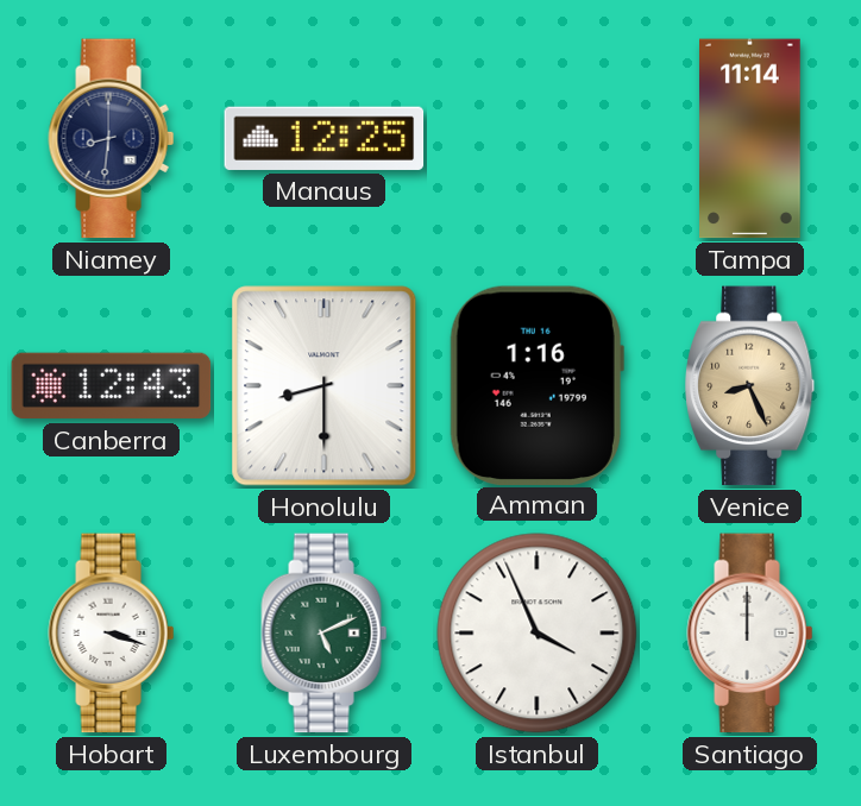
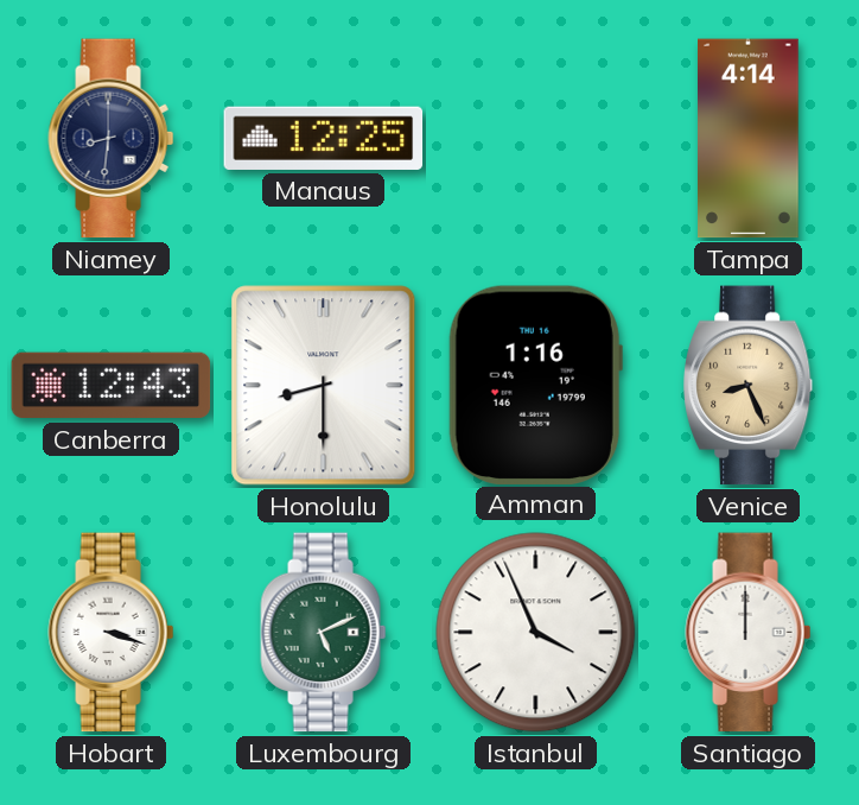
Tampa: 11:14 -> 4:14 (749, 139)
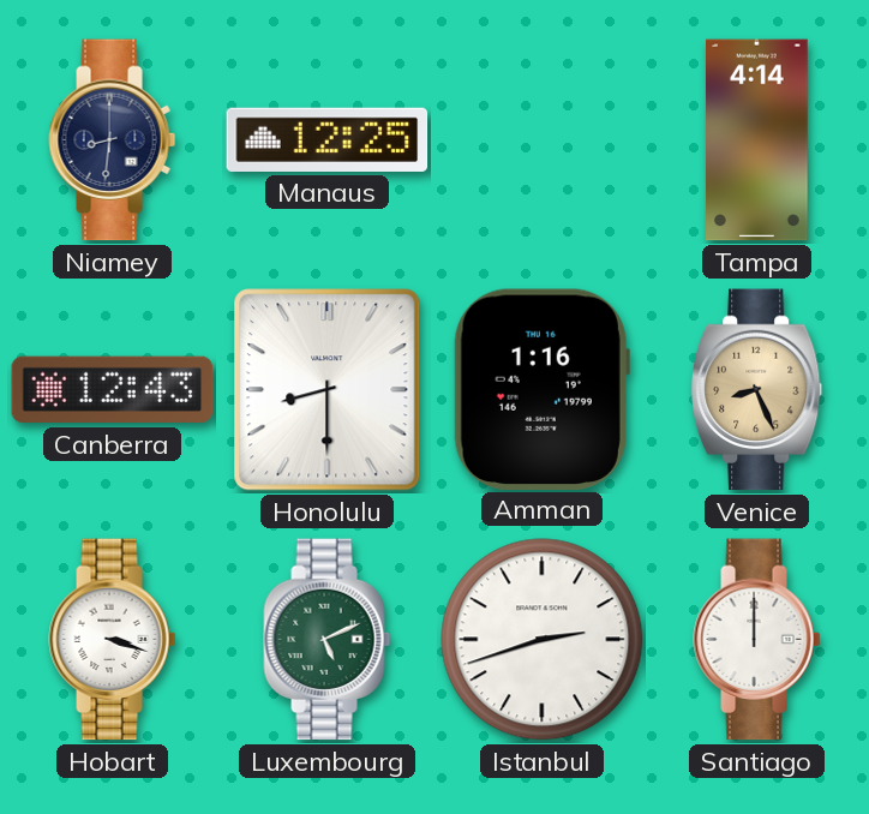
Istanbul: 3:56 -> 2:42 (543, 640)
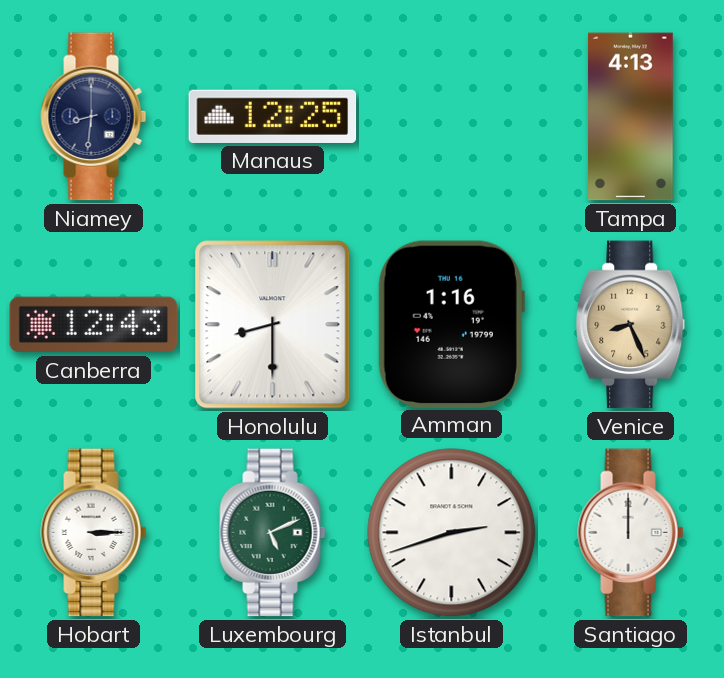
Tampa: 4:14 -> 4:13 (631, 117)
Hobart: 3:18 -> 3:15 (94, 533)
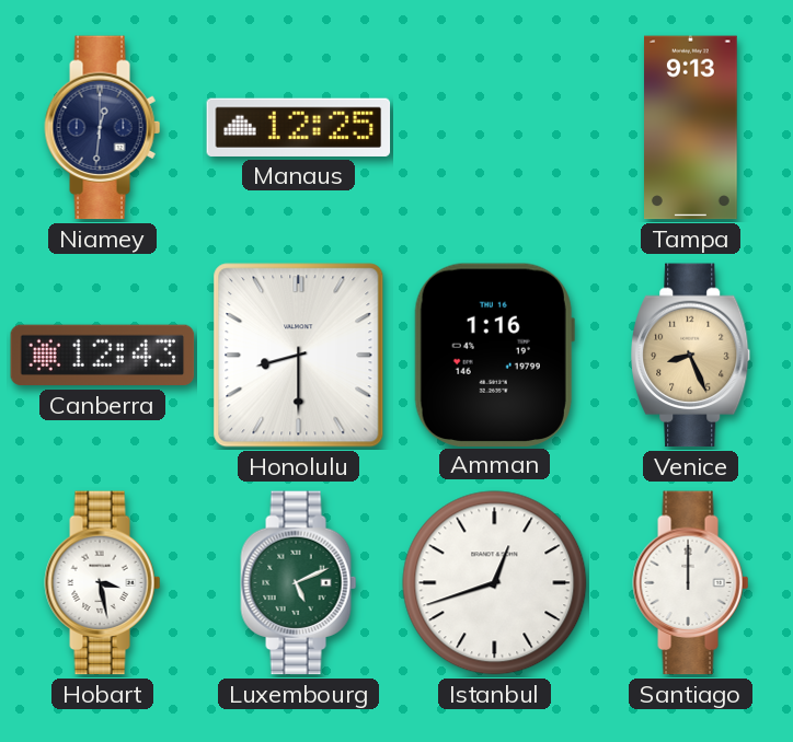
Niamey: 8:31 -> 12:31 (103, 128)
Tampa: 4:13 -> 9:13 (691, 128)
Hobart: 3:15 -> 3:28 (103, 583)
Istanbul: 2:42 -> 12:42 (495, 583)
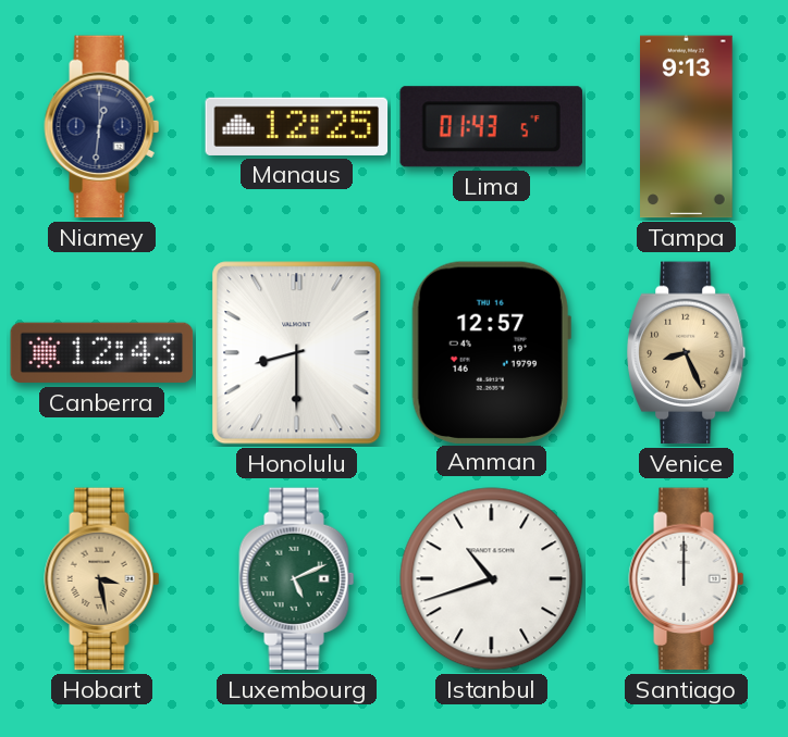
Lima: none -> 01:43 (491, 127)
Amman: 1:16 -> 12:57 (491, 352)
Hobart dial: white -> champagne (102, 579)
Istanbul: 12:42 -> 10:42 (492, 579)
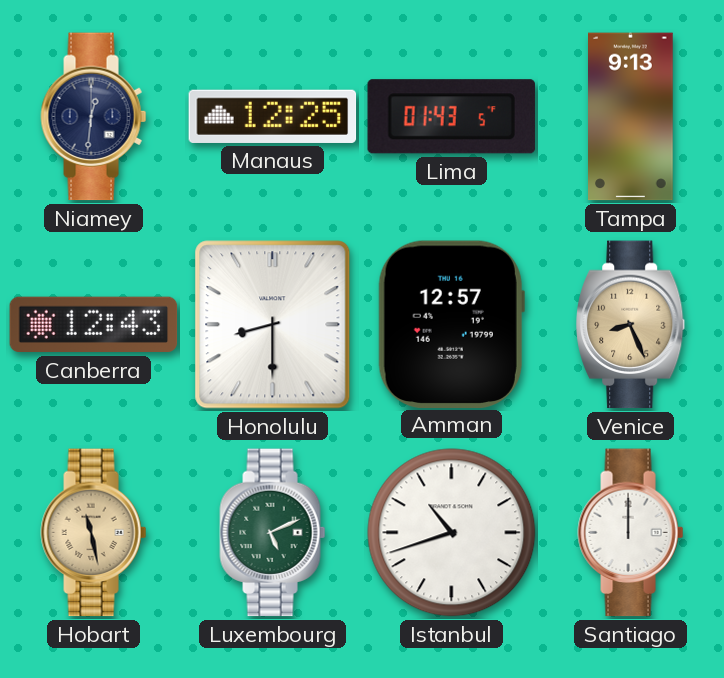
Hobart: 3:28 -> 11:28 (94, 533)
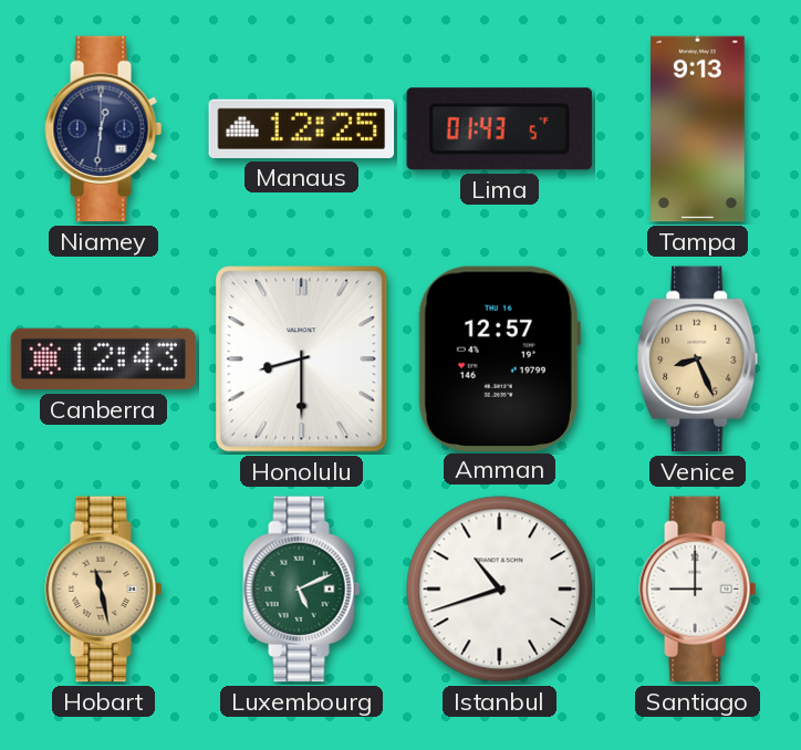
Santiago: 12:00 -> 9:00 (698, 590)
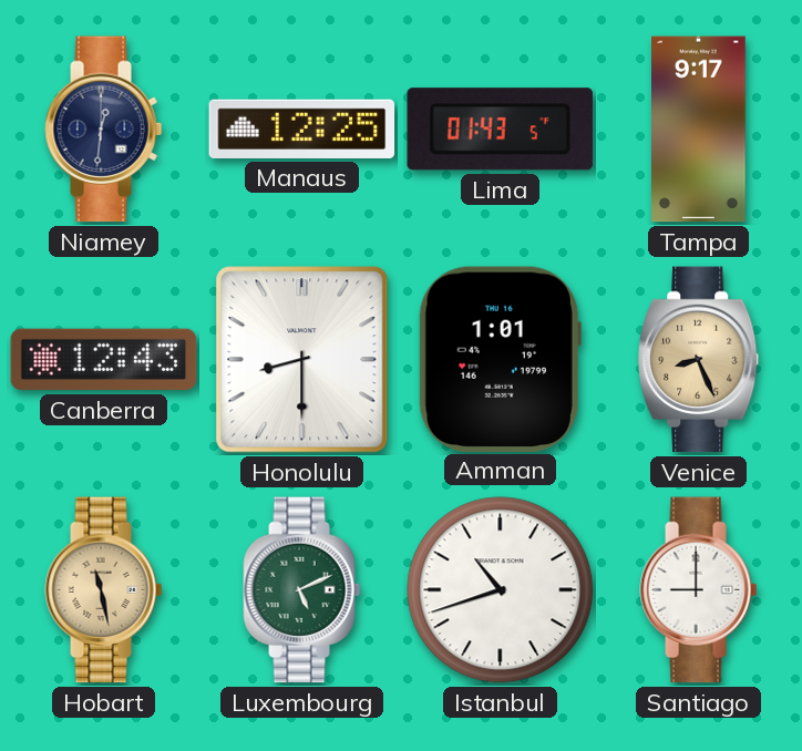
Tampa: 9:13 -> 9:17 (699, 130)
Amman: 12:57 -> 1:01 (500, 359)
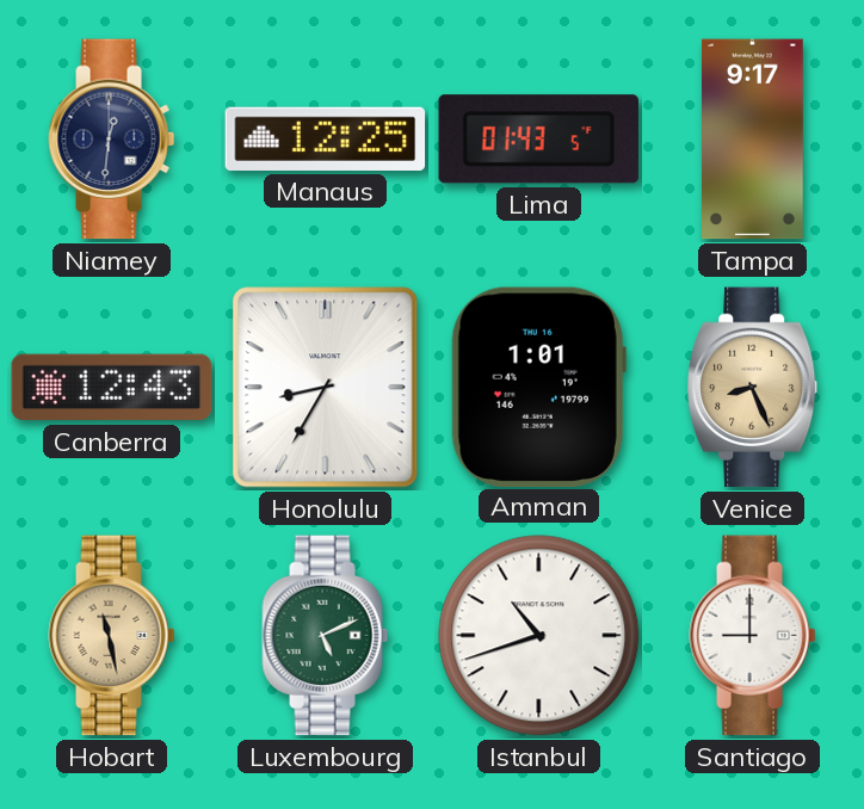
Honolulu: 8:30 -> 8:35 (326, 388)
